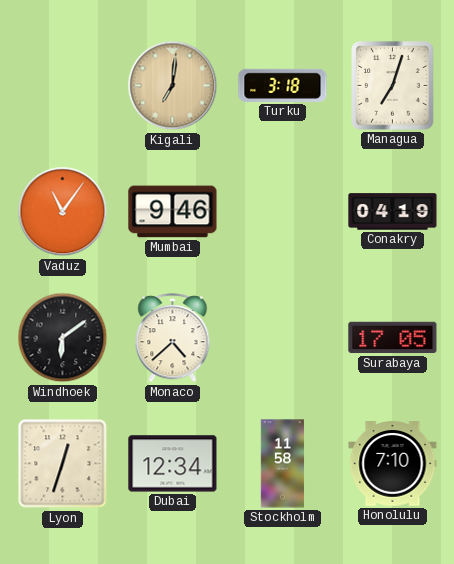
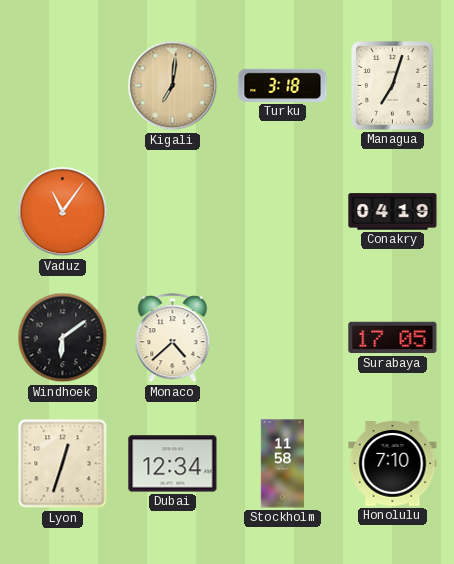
Mumbai: 9:46 -> none (173, 212)
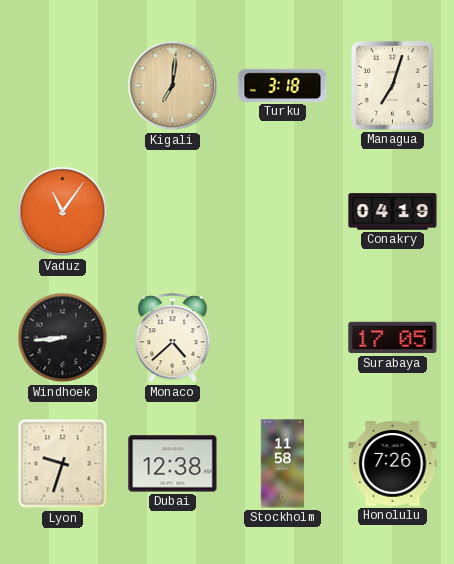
Windhoek: 6:09 -> 8:44 (63, 338)
Lyon: 12:33 -> 9:33 (63, 464)
Dubai: 12:34 -> 12:38 (173, 464)
Honolulu: 7:10 -> 7:26 (393, 464)
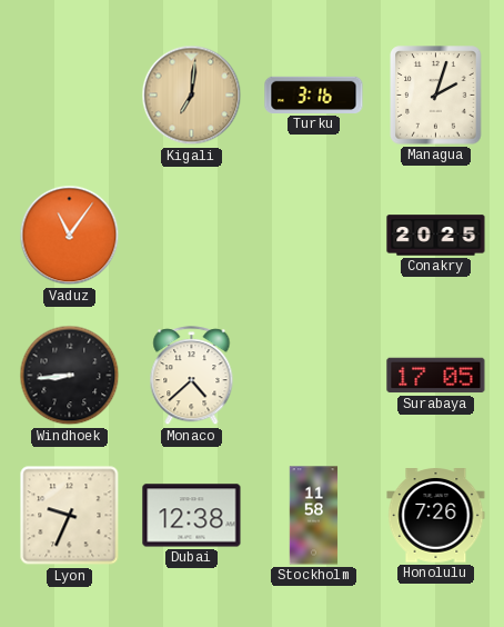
Turku: 3:18 -> 3:16 (314, 94)
Managua: 7:03 -> 2:03 (436, 96)
Conakry: 04:19 -> 20:25 (436, 236)
Lyon: 9:33 -> 9:34 (70, 516)
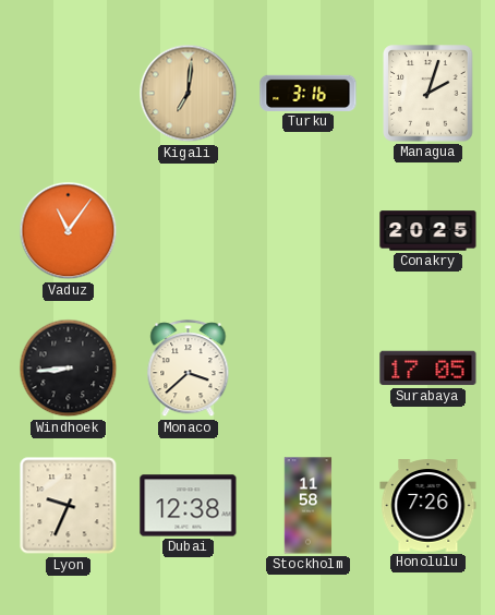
Monaco: 4:38 -> 3:38 (189, 369)
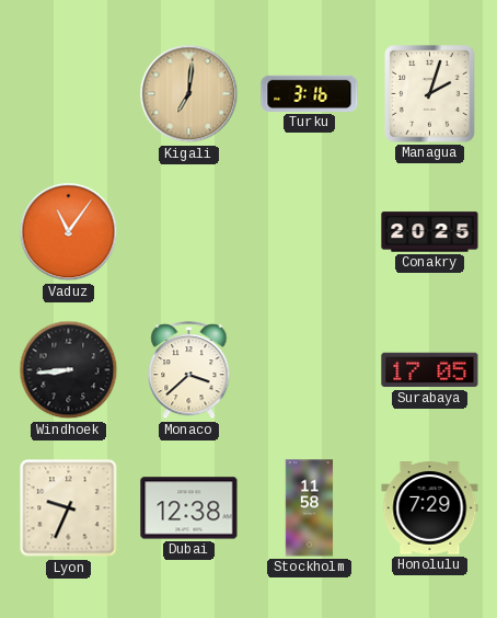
Honolulu: 7:26 -> 7:29 (430, 508)
